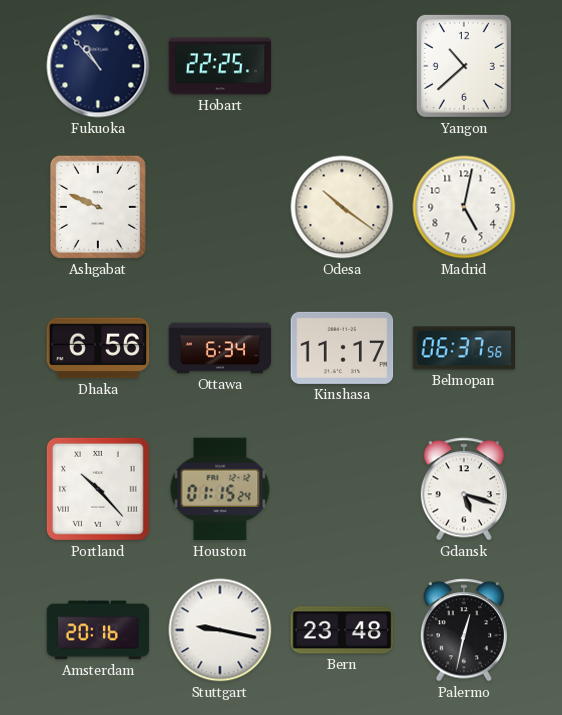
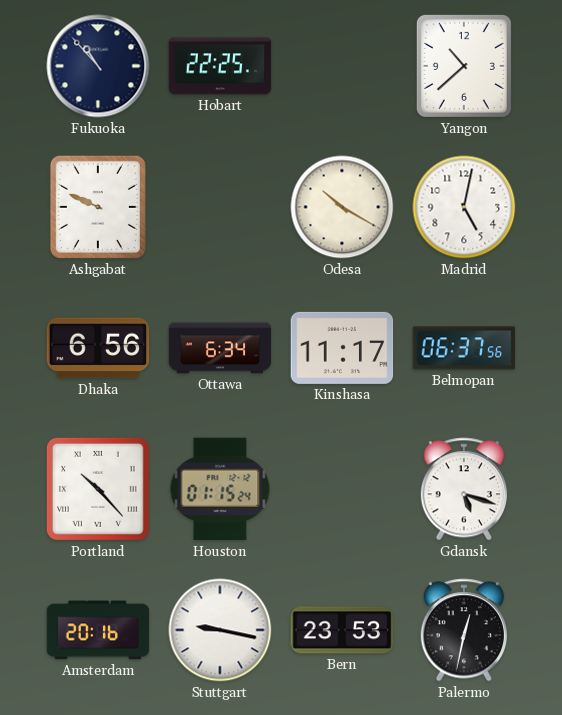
Odesa: 10:21 -> 10:20 (342, 207)
Bern: 23:48 -> 23:53 (342, 630)
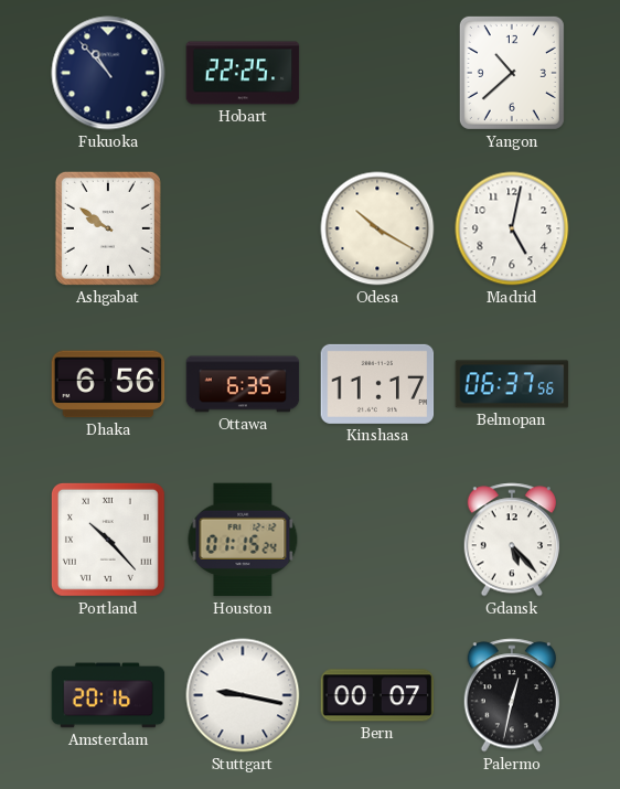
Ashgabat: 9:49 -> 9:51 (108, 228)
Ottawa: 6:34 -> 6:35 (243, 384)
Gdansk: 5:18 -> 5:23 (511, 540)
Bern: 23:53 -> 00:07 (377, 695)
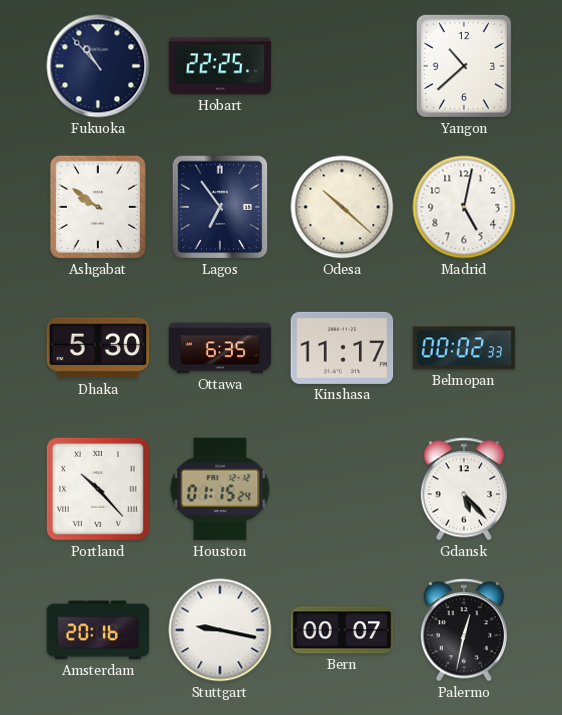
Lagos: none -> 6:54 (220, 207)
Odesa: 10:20 -> 10:22 (342, 207)
Dhaka: 6:56 -> 5:30 (98, 348)
Belmopan: 06:37 -> 00:02 (464, 348)
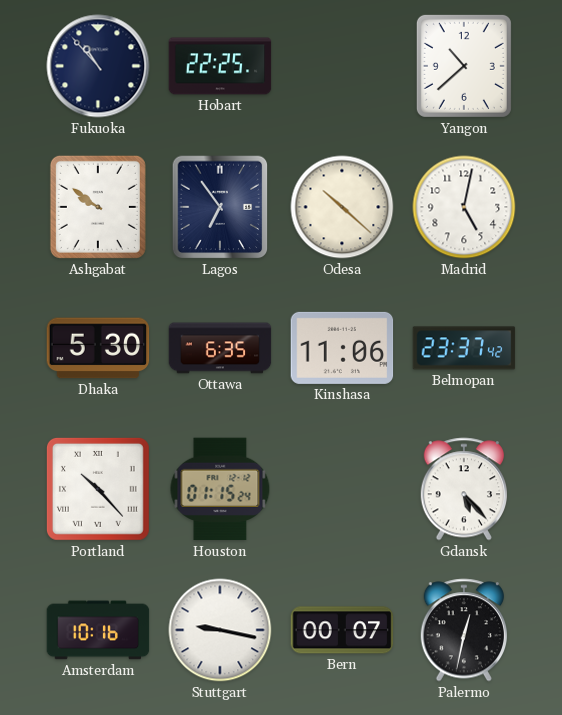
Kinshasa: 11:17 -> 11:06 (342, 348)
Belmopan: 00:02 -> 23:37 (464, 348)
Amsterdam: 20:16 -> 10:16 (98, 630)
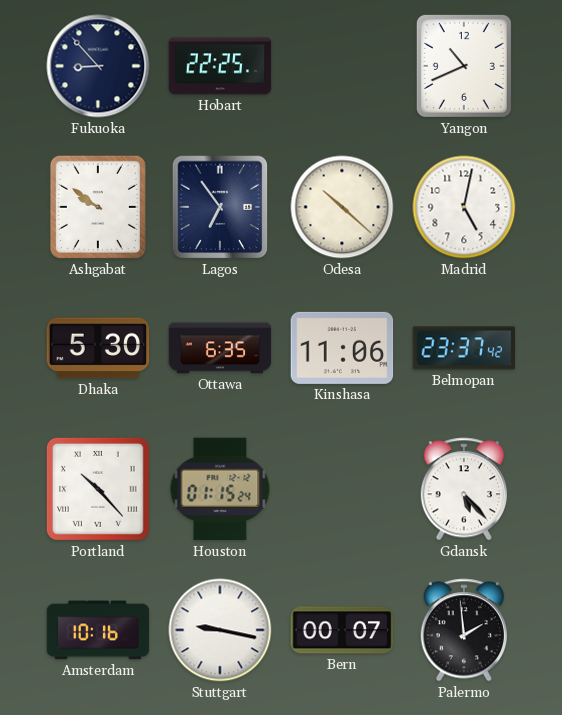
Fukuoka: 10:53 -> 8:53 (98, 66)
Yangon: 10:38 -> 10:41 (464, 66)
Palermo: 12:32 -> 1:59 (463, 630)
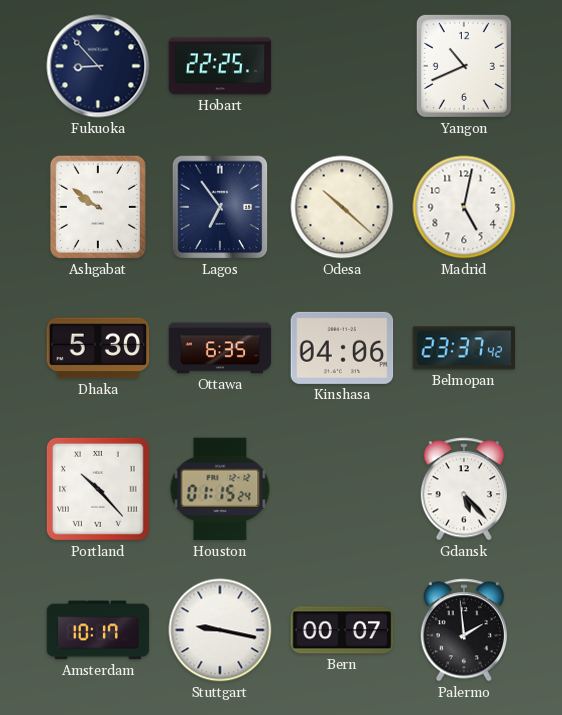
Kinshasa: 11:06 -> 04:06 (342, 348)
Amsterdam: 10:16 -> 10:17 (98, 630)
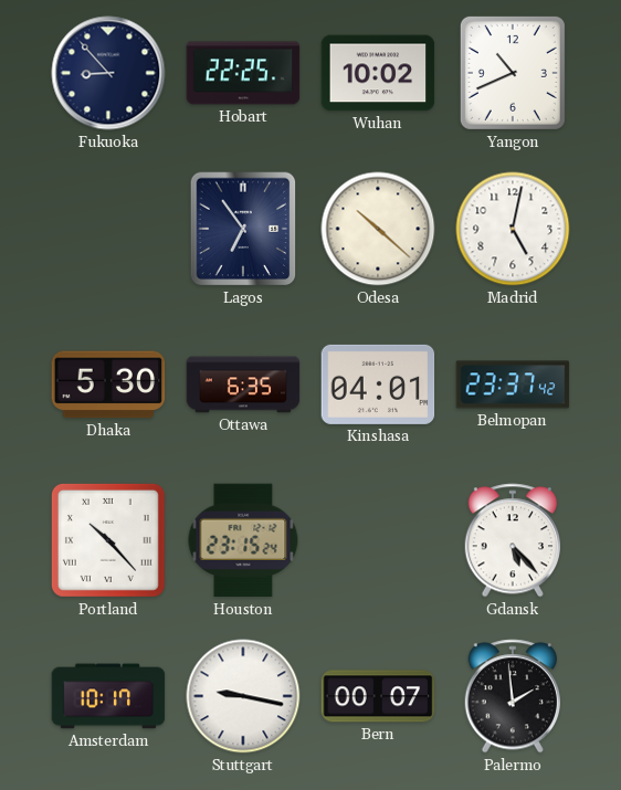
Wuhan: none -> 10:02 (378, 73)
Ashgabat: 9:51 -> none (98, 207)
Kinshasa: 04:06 -> 04:01 (378, 385)
Houston: 01:15 -> 23:15 (243, 540)
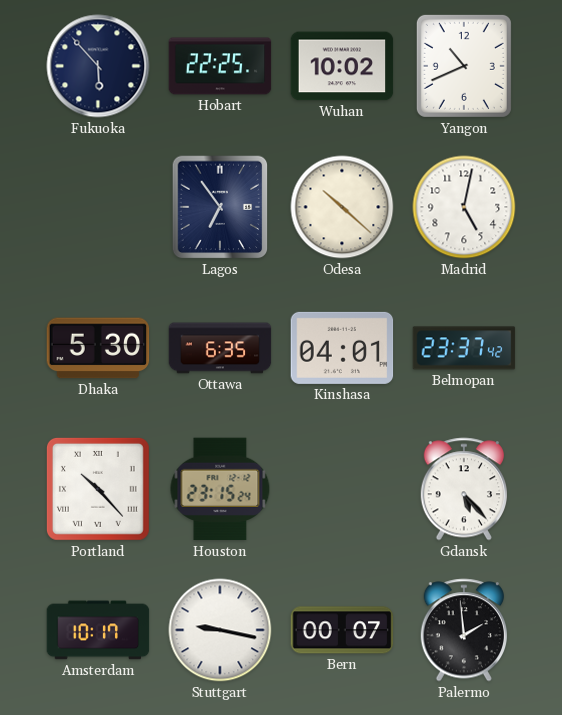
Fukuoka: 8:53 -> 5:53 (98, 66)
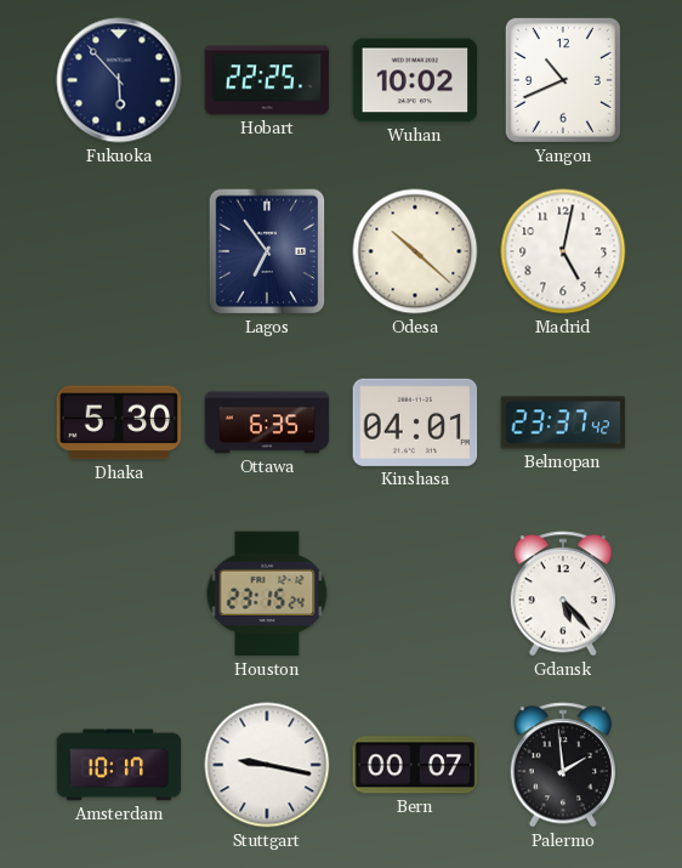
Portland: 10:23 -> none (98, 489)
